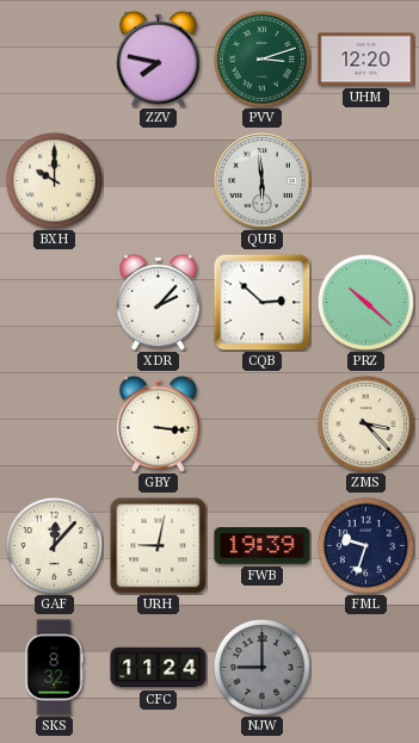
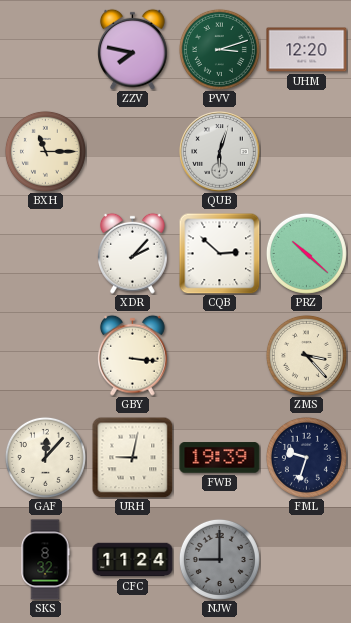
BXH: 10:00 -> 11:15 (45, 151)
QUB: 5:59 -> 6:03 (220, 152)
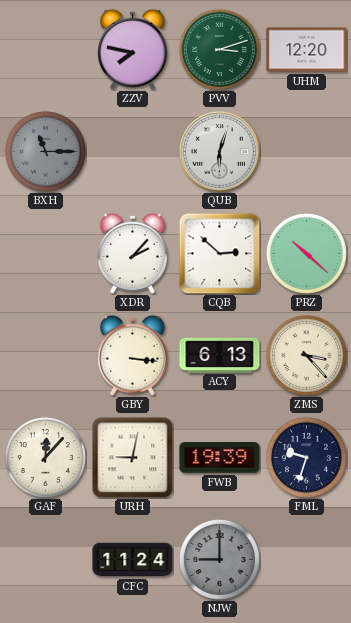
BXH dial: cream -> grey (45, 151)
ACY: none -> 6:13 (220, 355)
SKS: 8:32 -> none (45, 560)
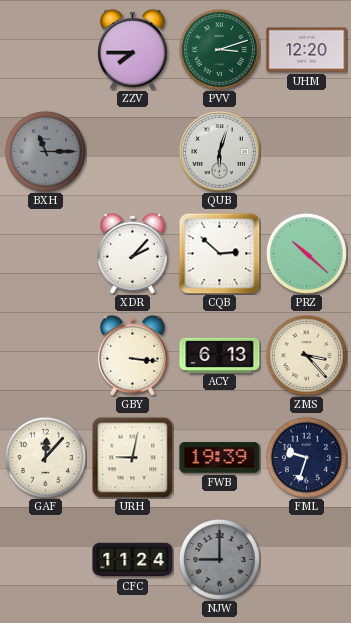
ZZV: 7:47 -> 7:45 (133, 49)
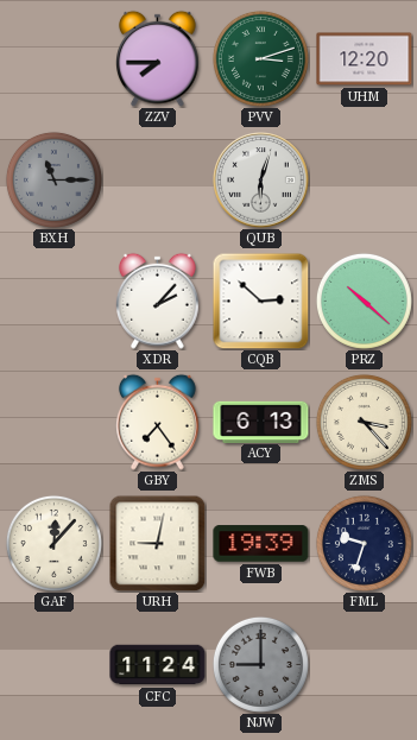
GBY: 3:16 -> 7:24 (158, 422)
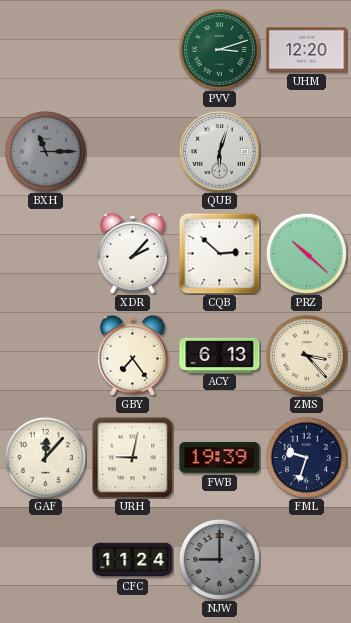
ZZV: 7:45 -> none (158, 58)
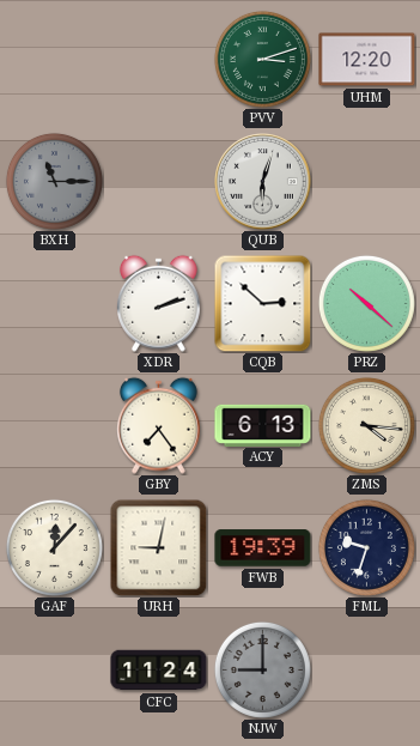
XDR: 2:07 -> 2:12 (159, 303)
ZMS: 3:23 -> 4:16 (366, 425)
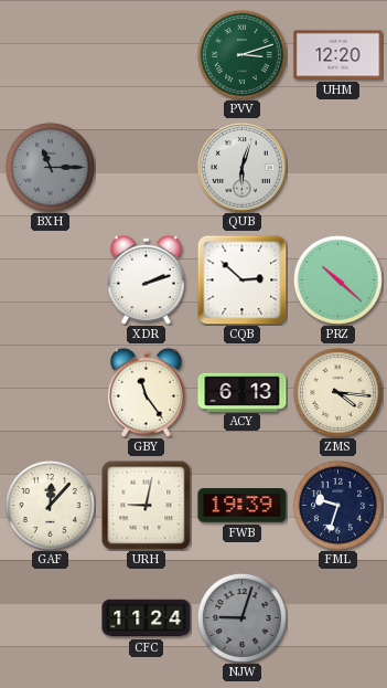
GBY: 7:24 -> 11:24 (147, 392)
NJW: 9:00 -> 9:03 (241, 617)
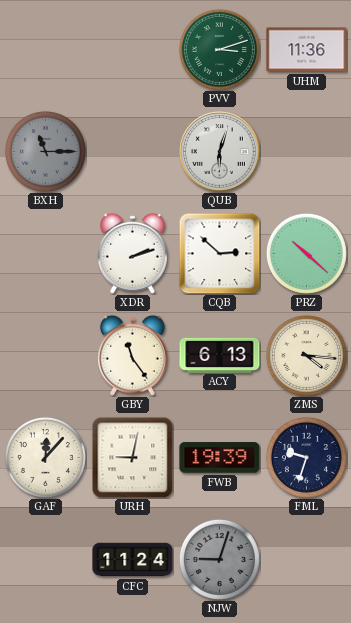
UHM: 12:20 -> 11:36 (307, 50)
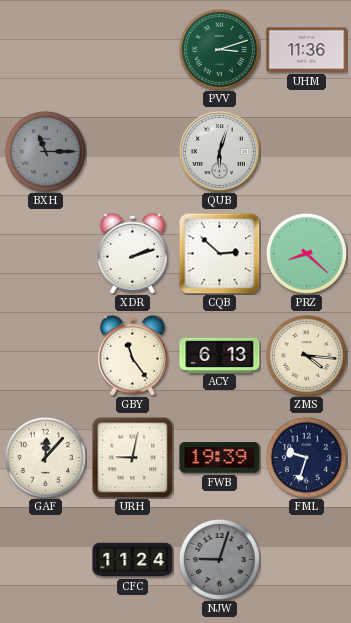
PRZ: 10:22 -> 8:22 (306, 253)
